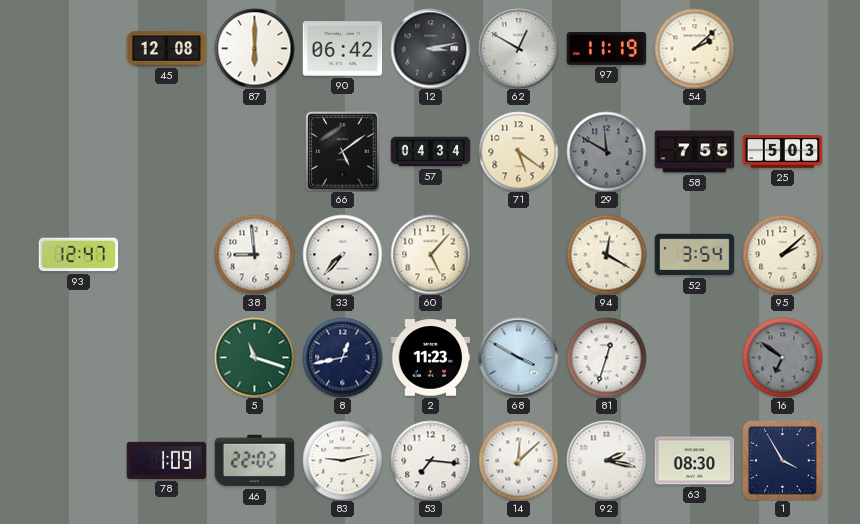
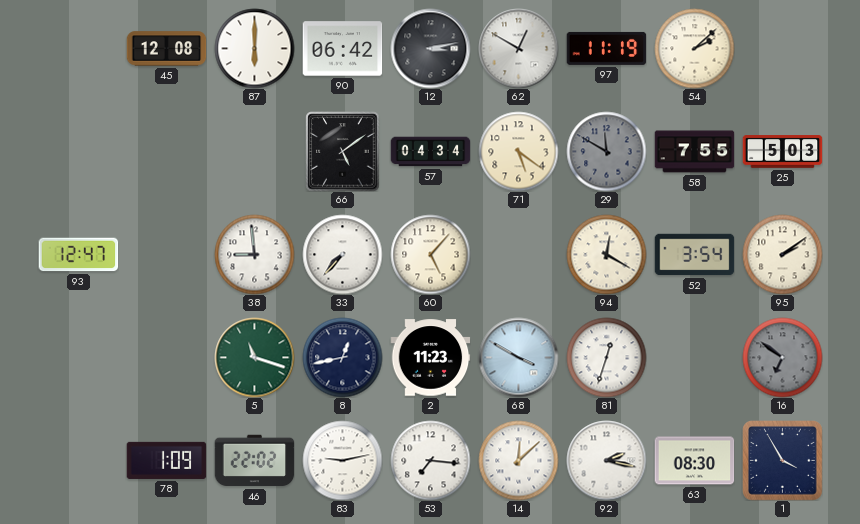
95: 2:08 -> 2:09 (782, 254)
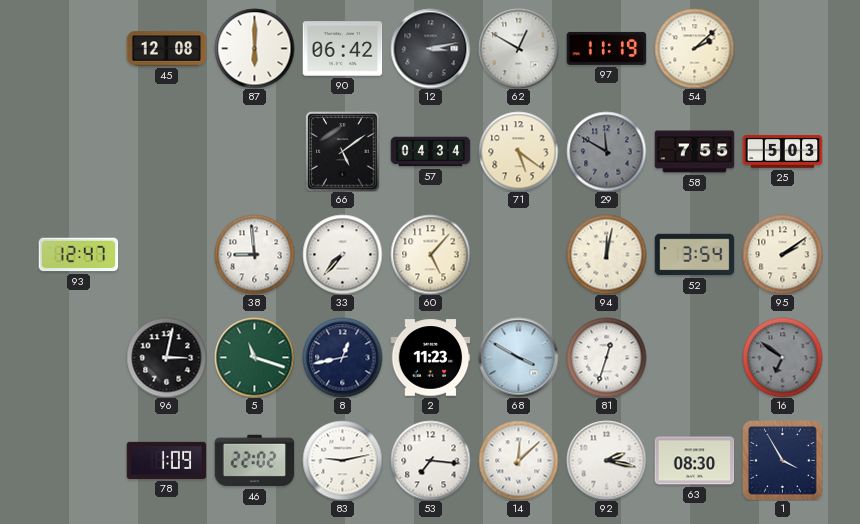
94: 12:20 -> 12:02 (606, 254)
96: none -> 3:02 (166, 357)
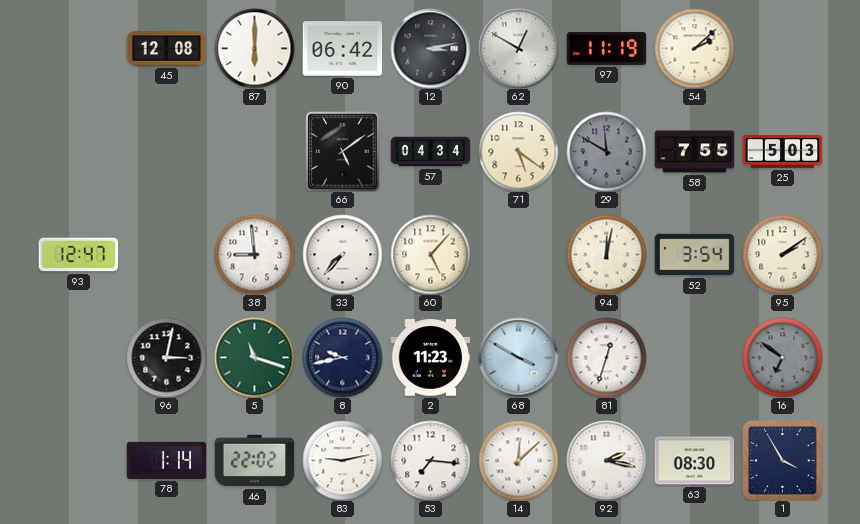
8: 12:43 -> 9:43 (342, 357)
78: 1:09 -> 1:14 (166, 460)
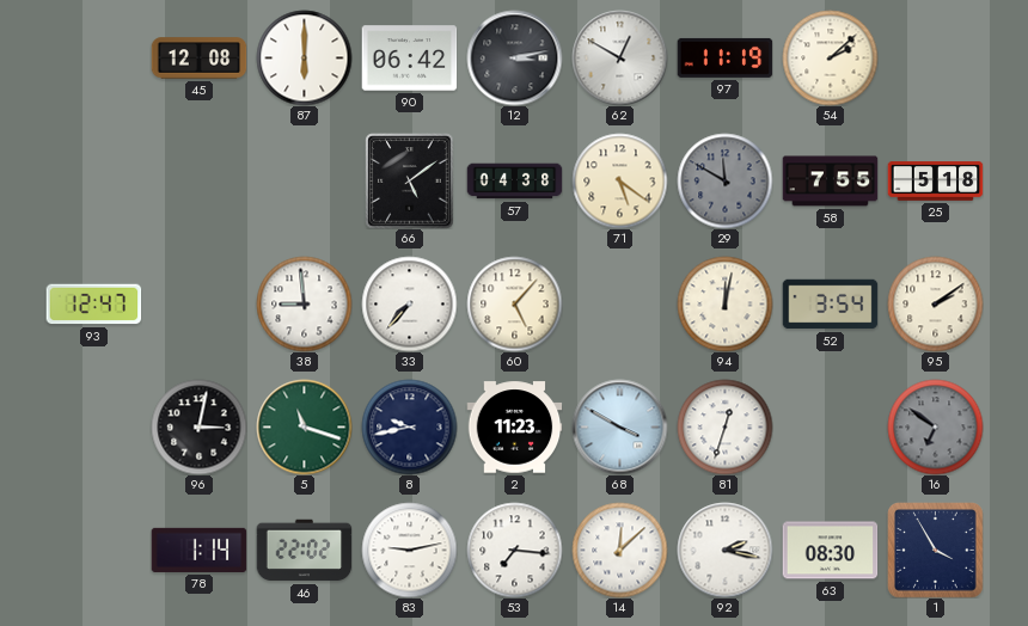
57: 04:34 -> 04:38 (514, 182)
25: 5:03 -> 5:18 (935, 182)
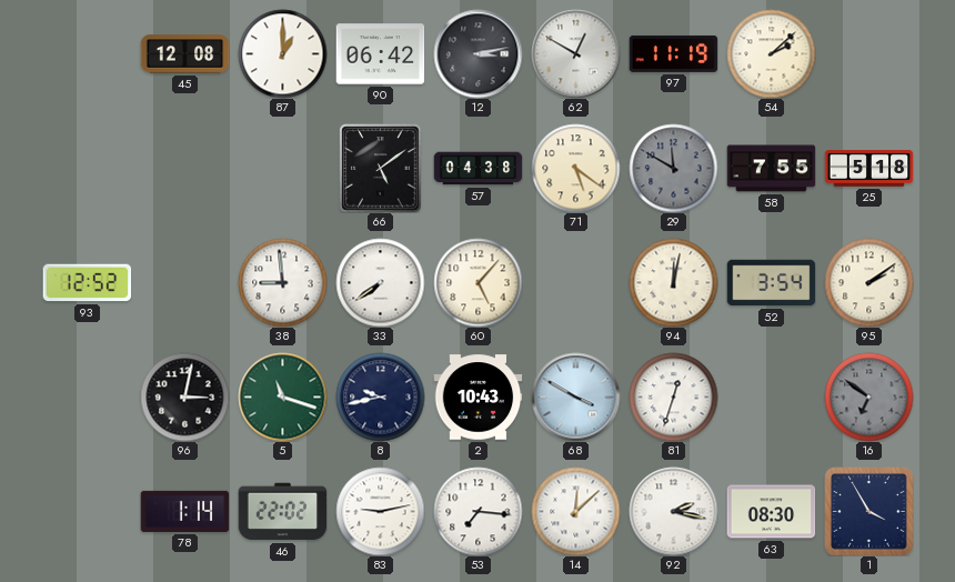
87: 6:00 -> 1:00 (282, 53)
93: 12:47 -> 12:52 (87, 283)
33: 7:37 -> 7:39 (380, 282)
2: 11:23 -> 10:43 (477, 398)
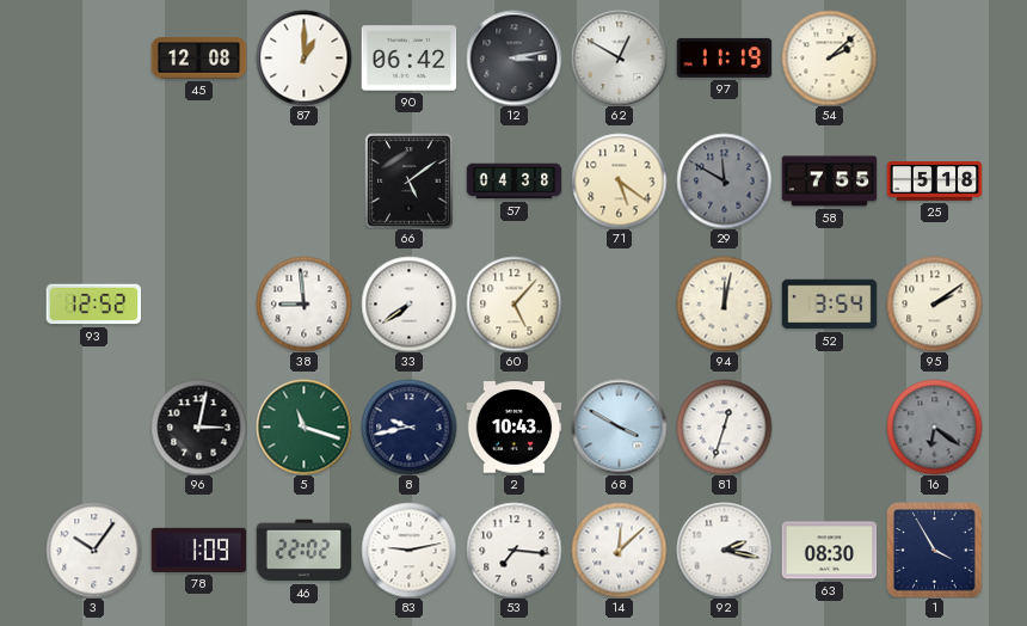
16: 6:51 -> 6:21 (934, 426)
3: none -> 10:06 (93, 550)
78: 1:14 -> 1:09 (198, 550)
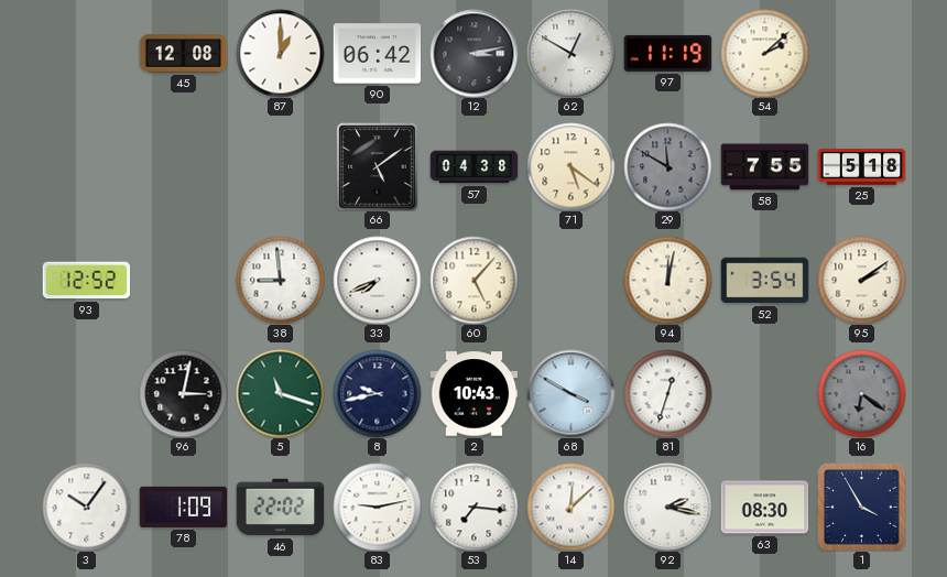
33: 7:39 -> 7:41 (377, 280)
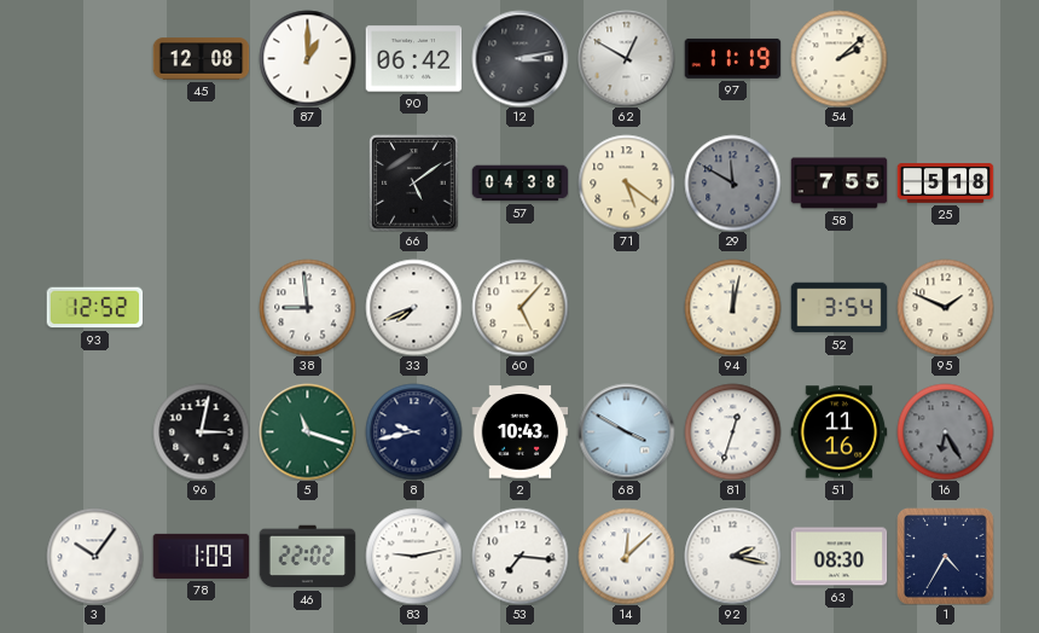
95: 2:09 -> 1:49 (945, 307)
51: none -> 11:16 (838, 432)
16: 6:21 -> 6:25 (945, 431)
1: 3:55 -> 4:35 (946, 557)
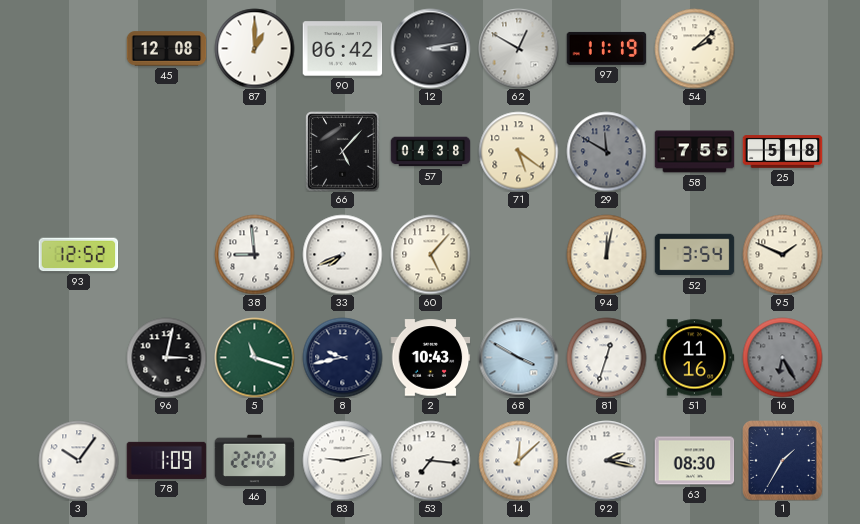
66: 5:09 -> 5:07 (343, 151)
1: 4:35 -> 1:35 (783, 461)
